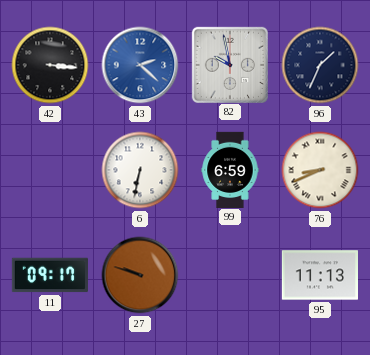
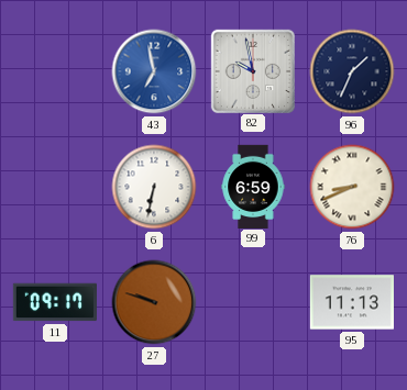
42: 3:16 -> none (50, 65)
43: 2:22 -> 6:58 (154, 71)
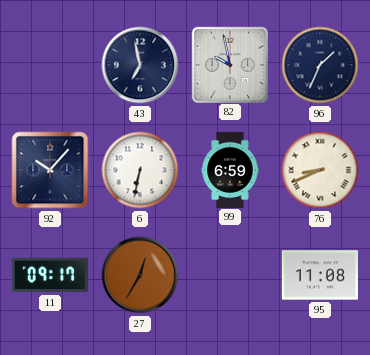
43 dial: blue -> navy (140, 65)
92: none -> 10:07 (50, 170)
27: 9:48 -> 12:35 (140, 275)
95: 11:13 -> 11:08 (319, 275)
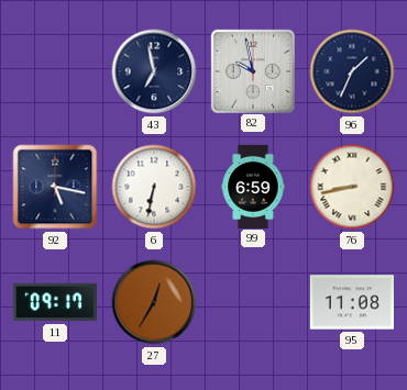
92: 10:07 -> 5:17 (55, 187)
76: 8:41 -> 8:43 (352, 187)
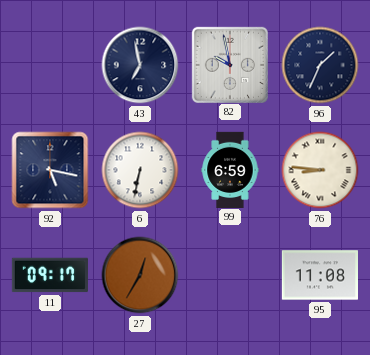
76: 8:43 -> 8:46 (320, 170)
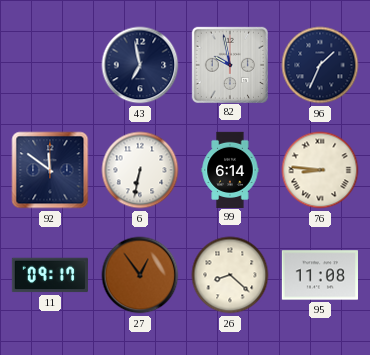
92: 5:17 -> 11:51 (50, 170)
99: 6:59 -> 6:14 (230, 169)
27: 12:35 -> 12:54 (140, 275)
26: none -> 8:22 (230, 275)
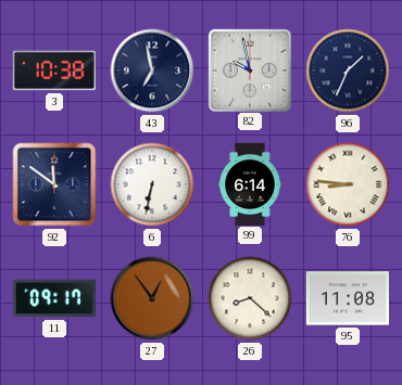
3: none -> 10:38 (54, 70)
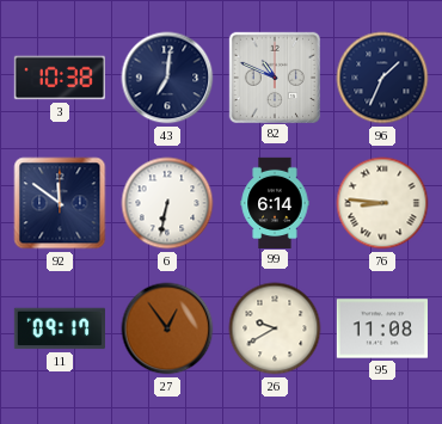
43: 6:58 -> 7:01 (167, 78)
82: 9:58 -> 10:49 (274, 76)
26: 8:22 -> 9:40 (275, 328)
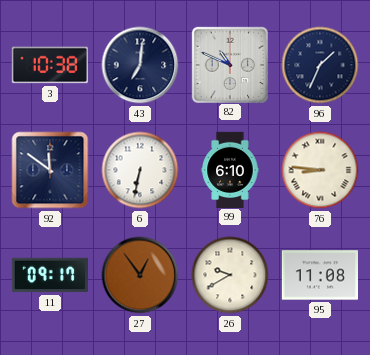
99: 6:14 -> 6:10 (230, 169)
